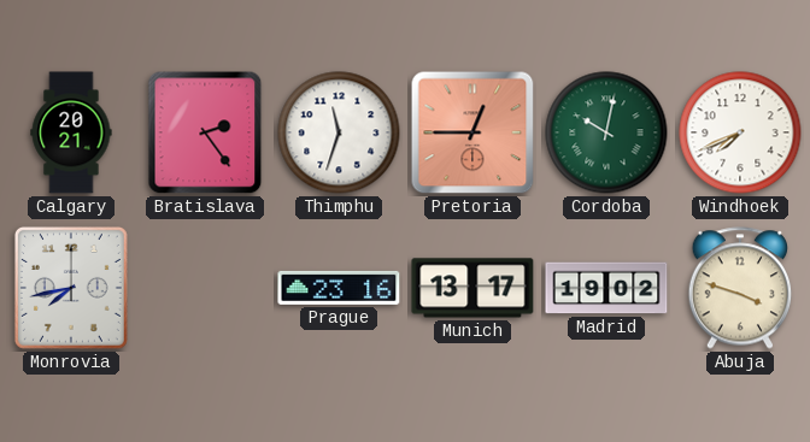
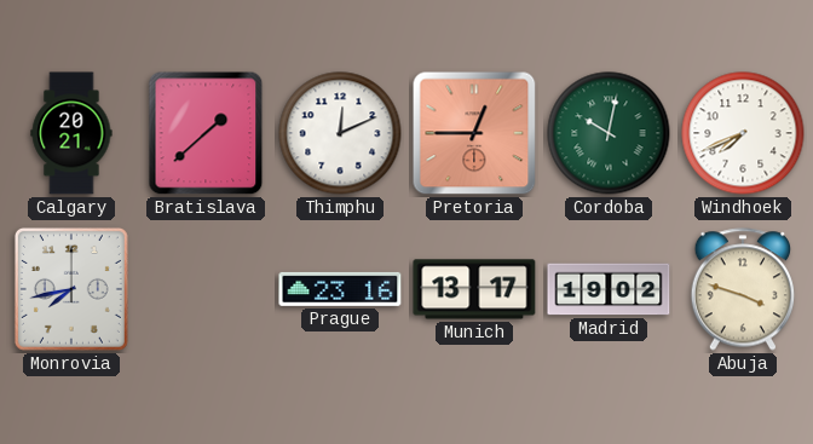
Bratislava: 2:24 -> 1:38 (206, 133)
Thimphu: 11:33 -> 12:11 (340, 133)
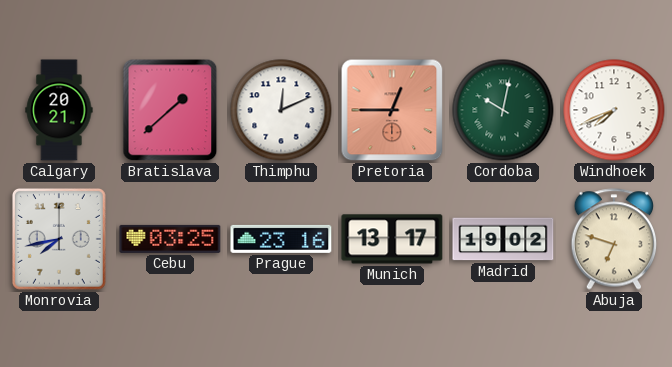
Cebu: none -> 03:25 (170, 239)
Abuja: 3:48 -> 6:48 (614, 239)
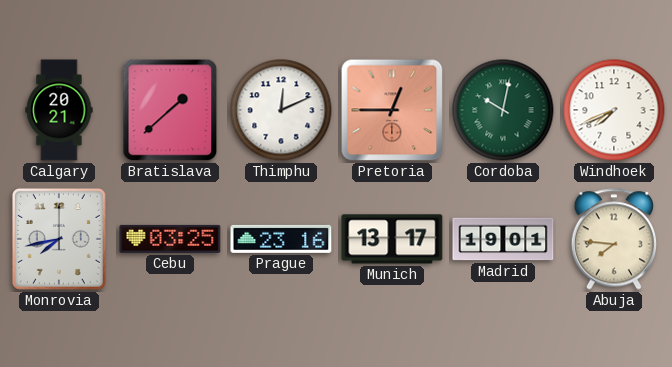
Madrid: 19:02 -> 19:01 (503, 239)
Abuja: 6:48 -> 7:46 (614, 239)
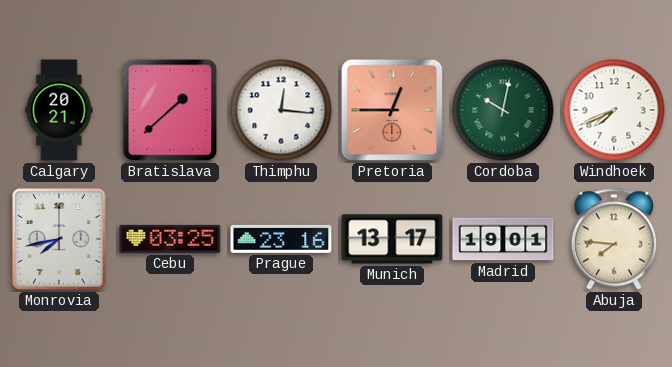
Thimphu: 12:11 -> 12:16 (281, 110)
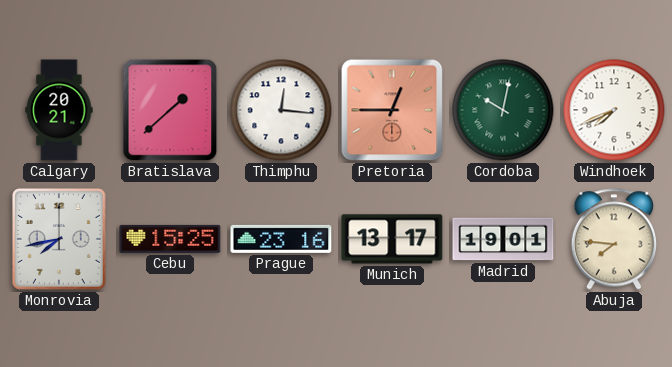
Cebu: 03:25 -> 15:25 (170, 239)
